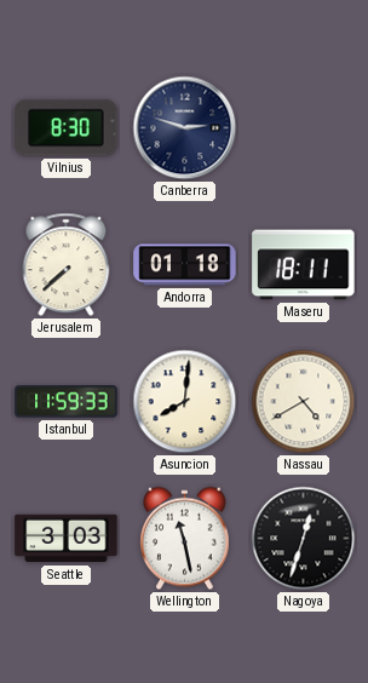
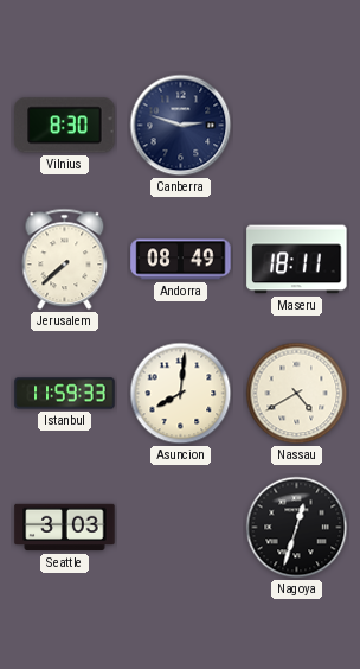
Andorra: 01:18 -> 08:49 (181, 260)
Wellington: 11:28 -> none (185, 539)
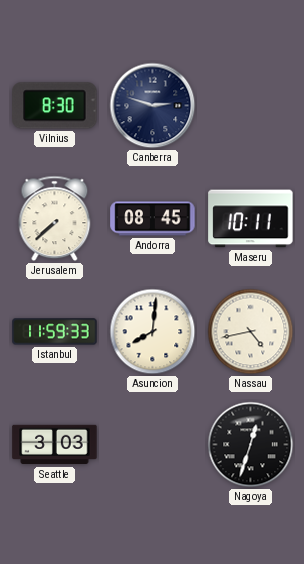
Andorra: 08:49 -> 08:45 (153, 219)
Maseru: 18:11 -> 10:11 (251, 219)
Nassau: 4:40 -> 4:43 (251, 332)
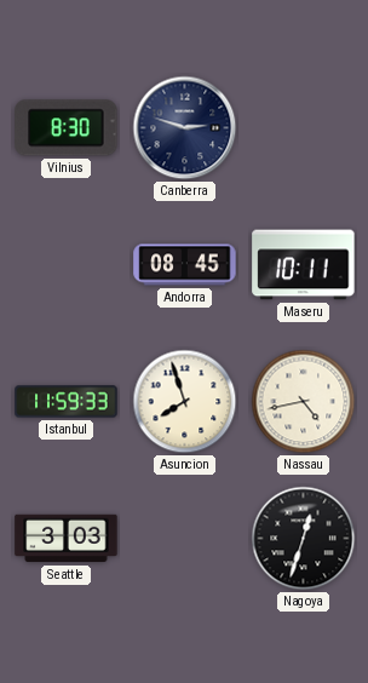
Jerusalem: 7:38 -> none (55, 219)
Asuncion: 8:01 -> 7:57 (185, 402)
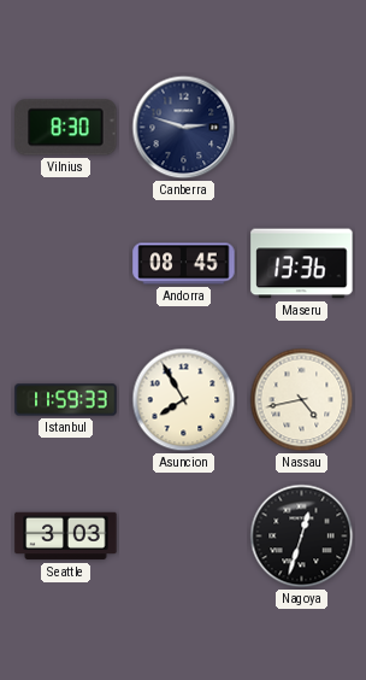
Maseru: 10:11 -> 13:36 (302, 264)
Asuncion: 7:57 -> 7:55 (184, 400)
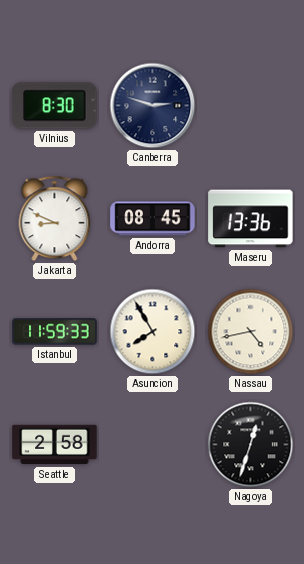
Jakarta: none -> 8:49 (55, 219)
Seattle: 3:03 -> 2:58 (55, 445)
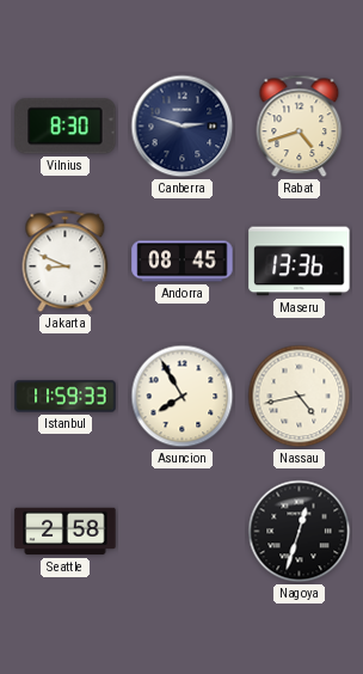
Rabat: none -> 4:42 (300, 127)
